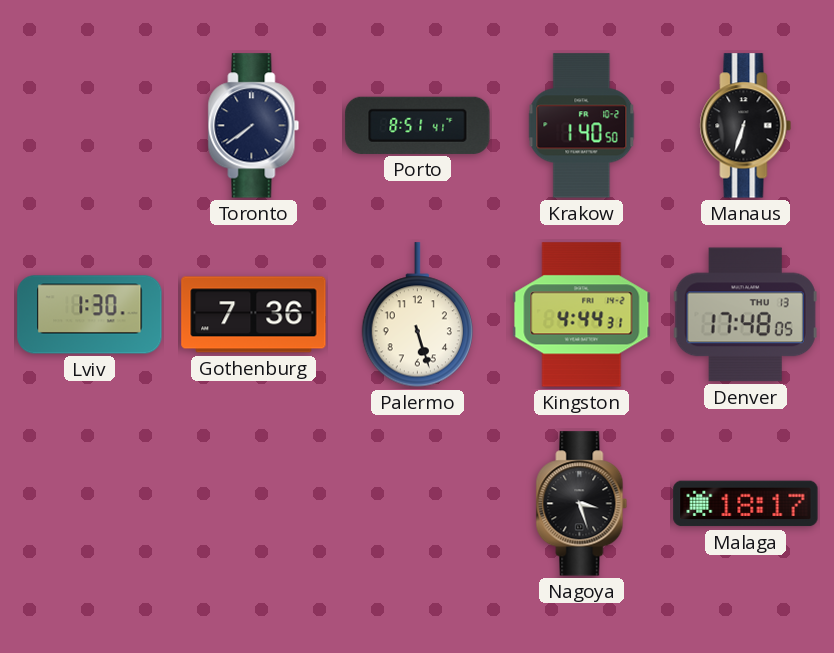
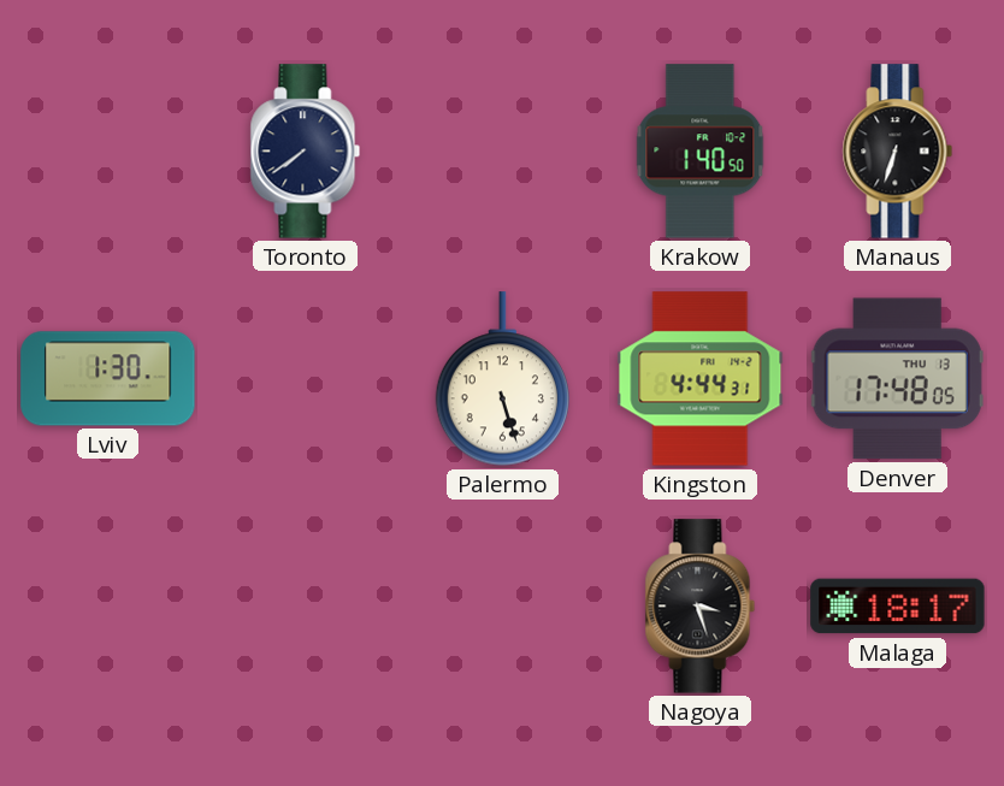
Porto: 8:51 -> none (418, 125)
Gothenburg: 7:36 -> none (254, 315)
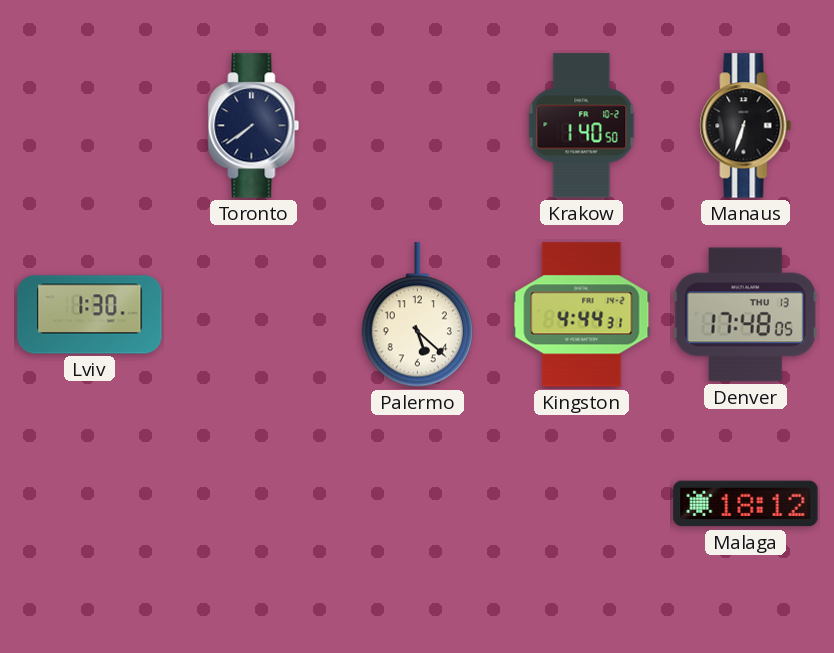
Palermo: 5:27 -> 5:22 (417, 315)
Nagoya: 3:27 -> none (701, 607)
Malaga: 18:17 -> 18:12 (746, 504)
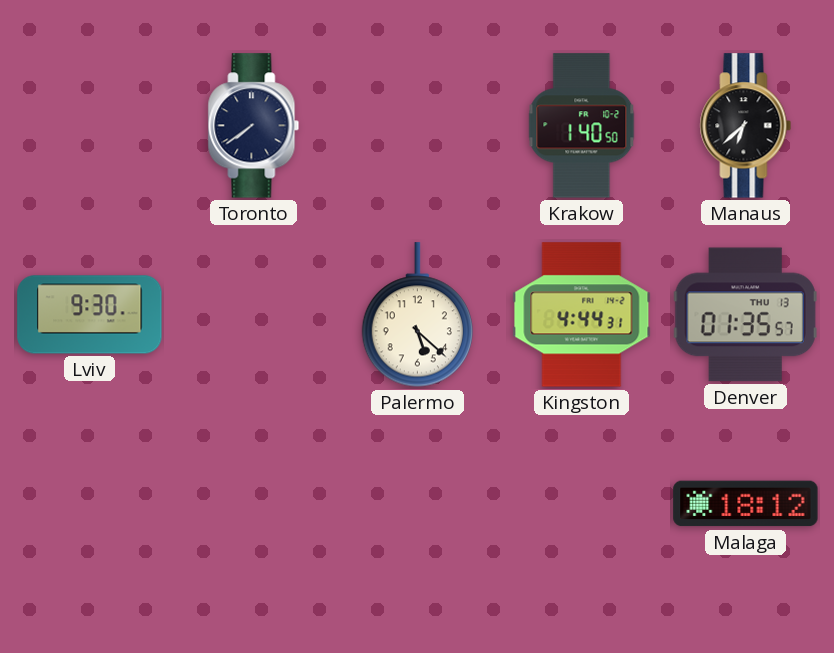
Manaus: 6:33 -> 6:38 (746, 126)
Lviv: 1:30 -> 9:30 (90, 315)
Denver: 17:48 -> 01:35 (745, 315)
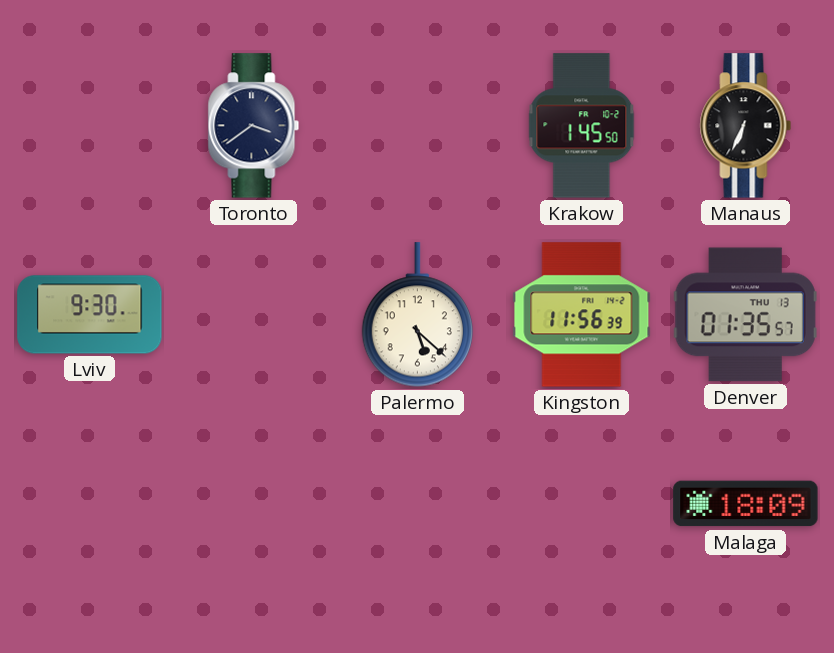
Toronto: 7:39 -> 3:39 (254, 126)
Krakow: 1:40 -> 1:45 (582, 126)
Manaus: 6:38 -> 6:34 (746, 126)
Kingston: 4:44 -> 11:56 (582, 315)
Malaga: 18:12 -> 18:09 (746, 504)
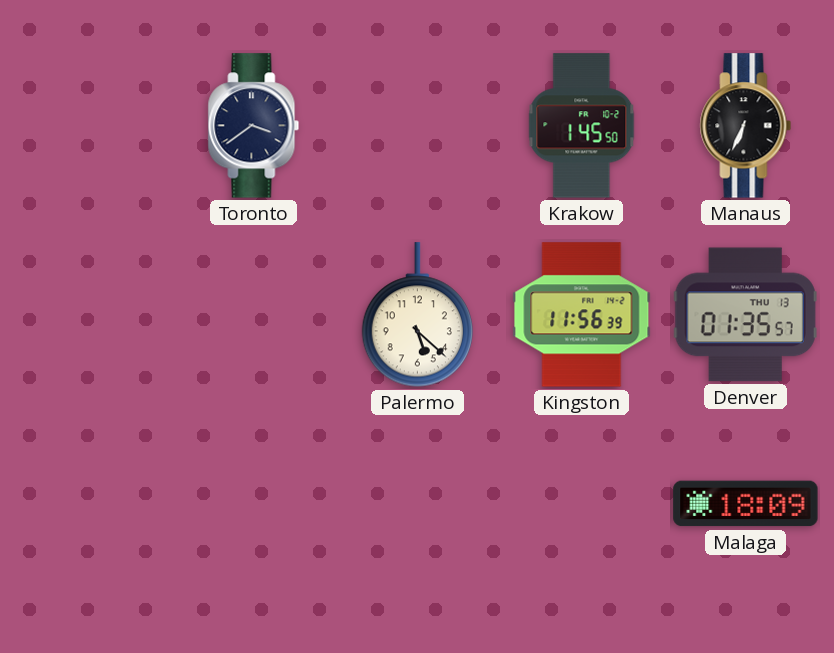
Lviv: 9:30 -> none (90, 315)
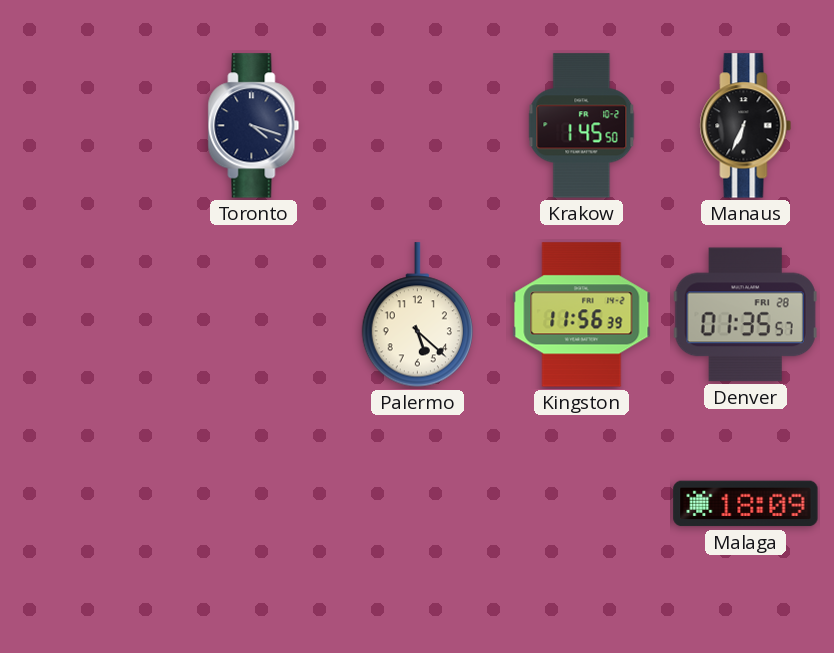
Toronto: 3:39 -> 4:18 (254, 126)
Denver date: THU 13 -> FRI 28 (745, 315)
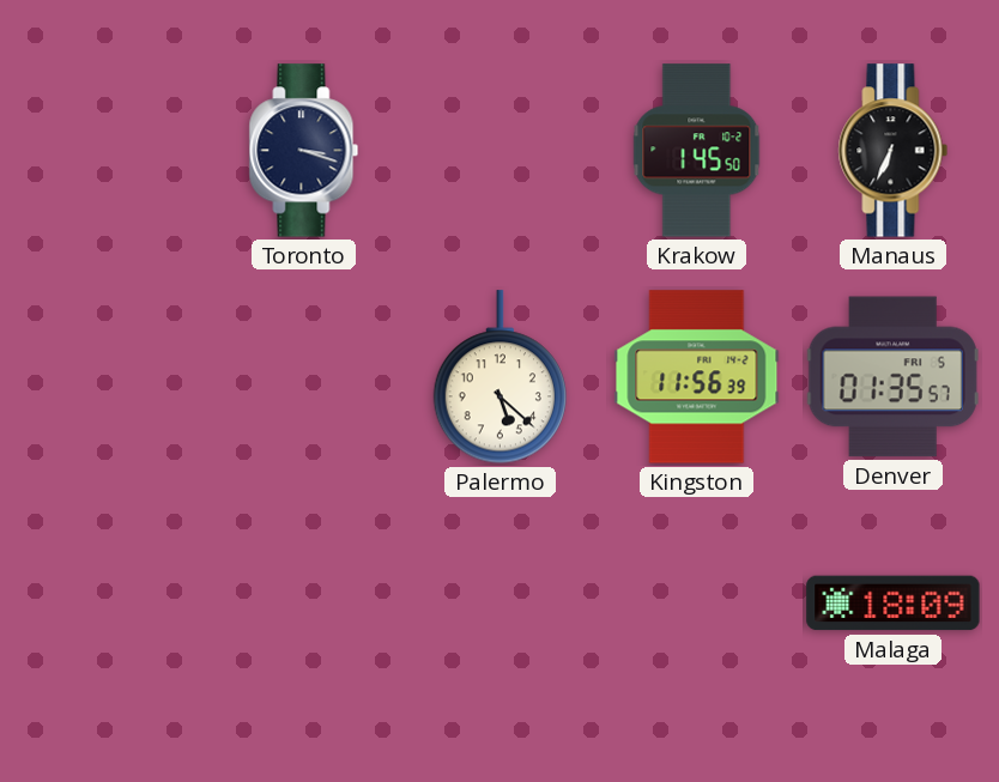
Toronto: 4:18 -> 3:18 (304, 151)
Denver date: FRI 28 -> FRI 5 (892, 377)
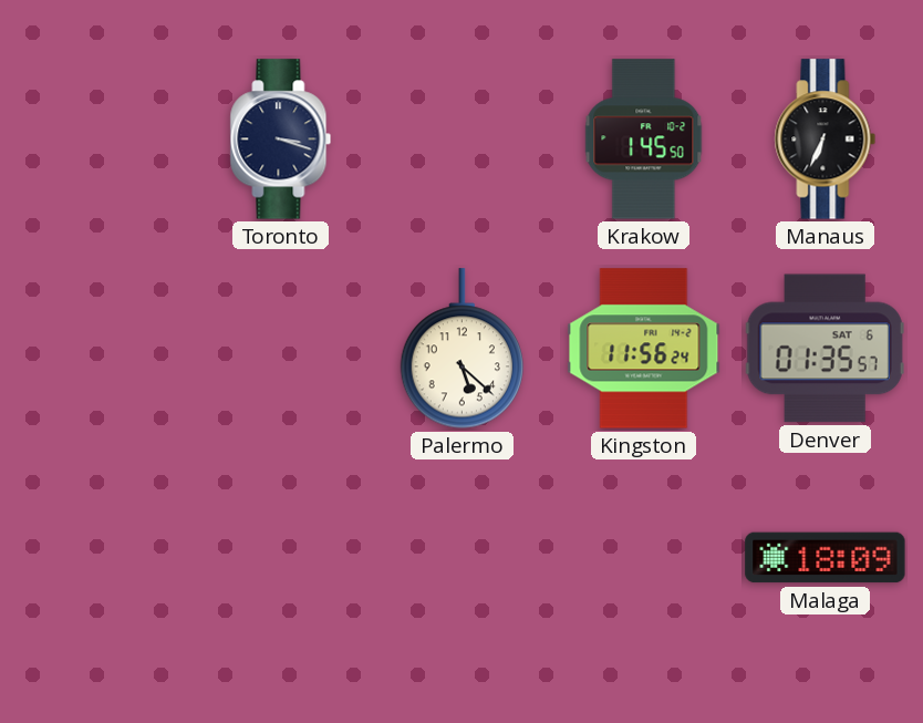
Kingston: 11:56:39 -> 11:56:24 (644, 349)
Denver date: FRI 5 -> SAT 6 (825, 349)
